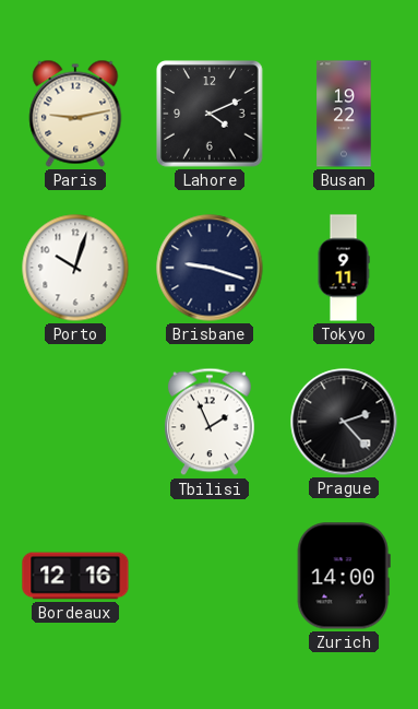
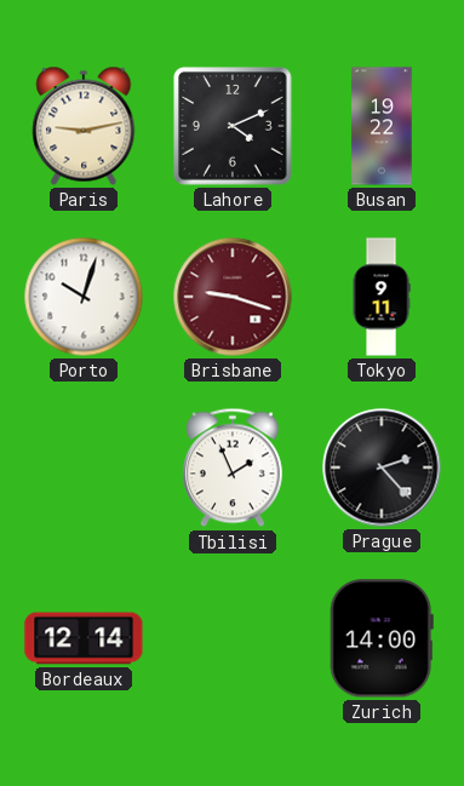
Brisbane dial: navy -> burgundy (233, 297)
Bordeaux: 12:16 -> 12:14 (84, 638)
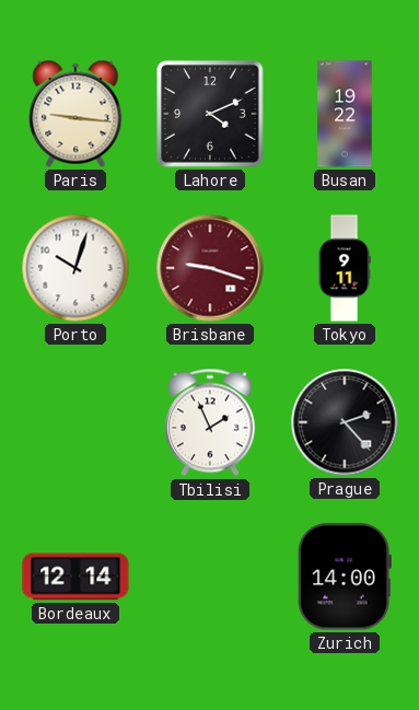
Paris: 9:13 -> 9:16 (75, 114)
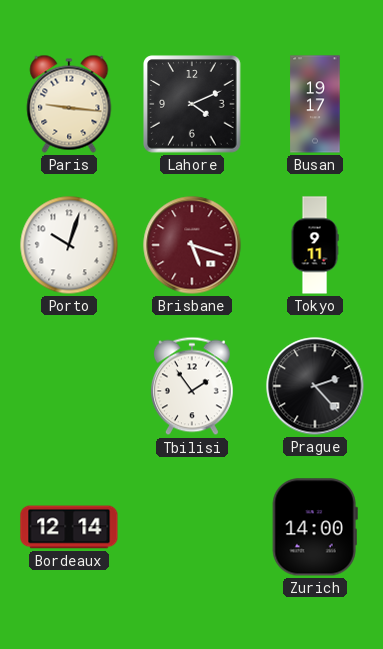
Busan: 19:22 -> 19:17 (315, 104)
Brisbane: 9:18 -> 5:18 (192, 245)
Tbilisi: 1:56 -> 1:54 (192, 386)
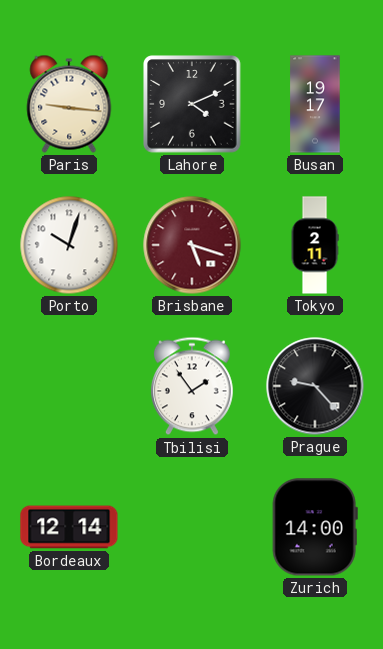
Tokyo: 9:11 -> 2:11 (315, 245)
Prague: 2:23 -> 9:23 (315, 386)
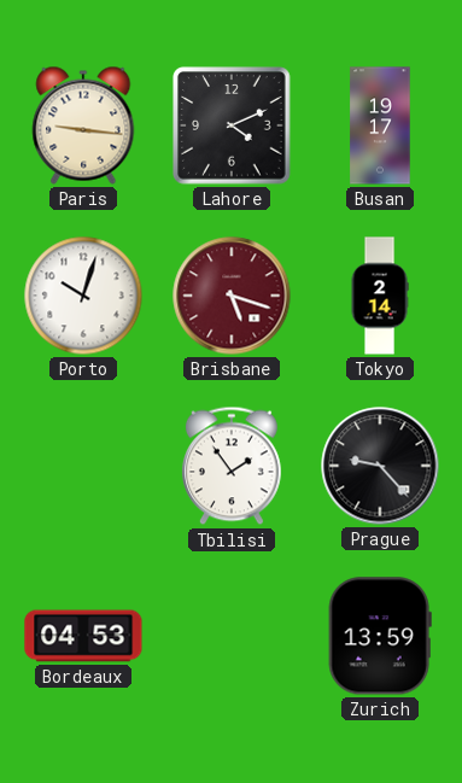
Tokyo: 2:11 -> 2:14 (380, 296)
Bordeaux: 12:14 -> 04:53 (83, 636)
Zurich: 14:00 -> 13:59 (380, 636)
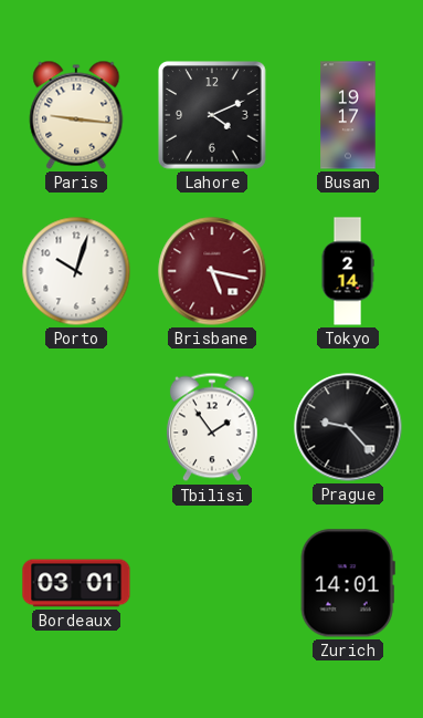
Brisbane: 5:18 -> 5:17 (212, 271)
Bordeaux: 04:53 -> 03:01 (76, 583)
Zurich: 13:59 -> 14:01 (348, 583)
